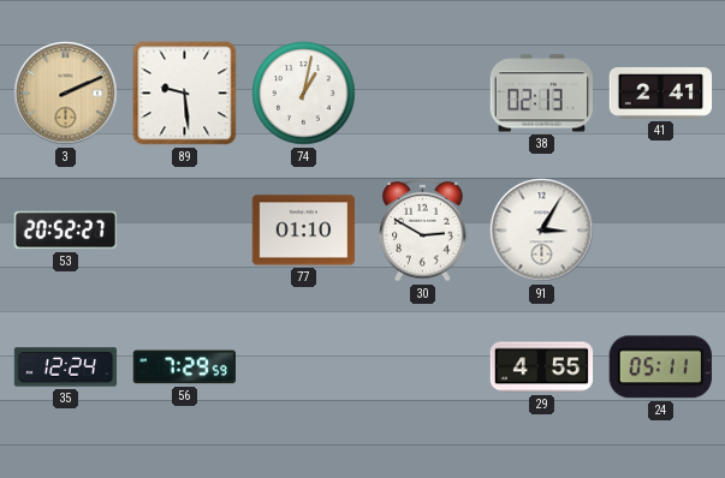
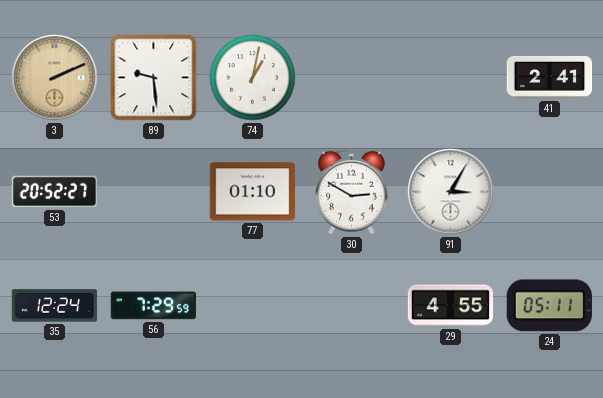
38: 02:13 -> none (541, 94)
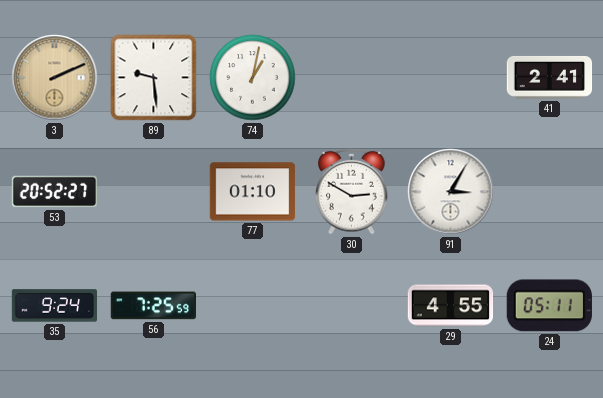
35: 12:24 -> 9:24 (55, 306)
56: 7:29 -> 7:25 (153, 306)
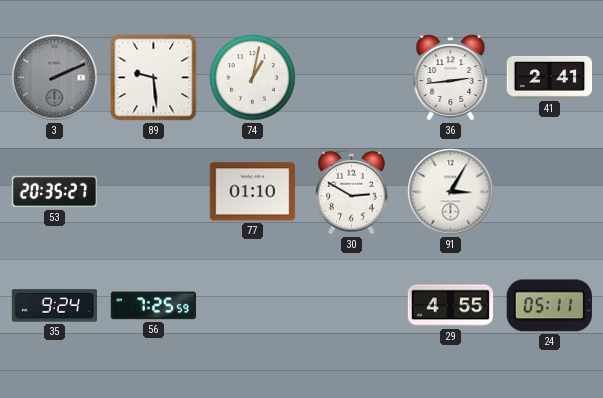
3 dial: champagne -> grey (55, 78)
36: none -> 2:44 (451, 78)
53: 20:52 -> 20:35 (55, 192)
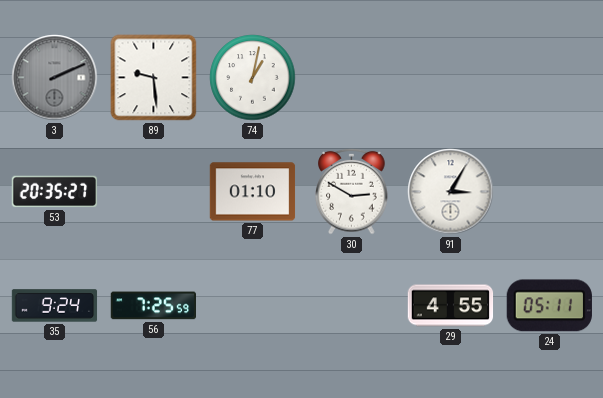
36: 2:44 -> none (451, 78)
41: 2:41 -> none (550, 77)
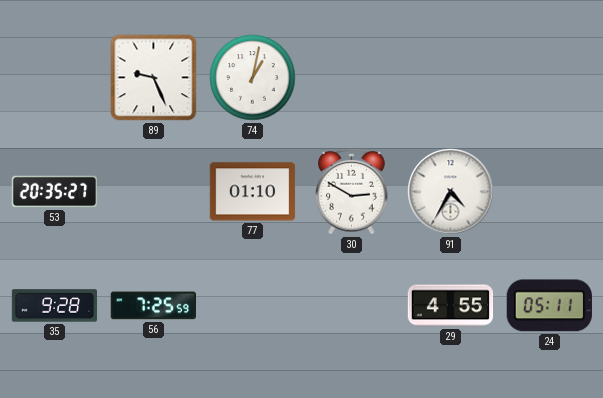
3: 2:11 -> none (55, 78)
89: 9:29 -> 9:26 (154, 78)
91: 3:05 -> 4:35 (451, 192)
35: 9:24 -> 9:28 (55, 306)
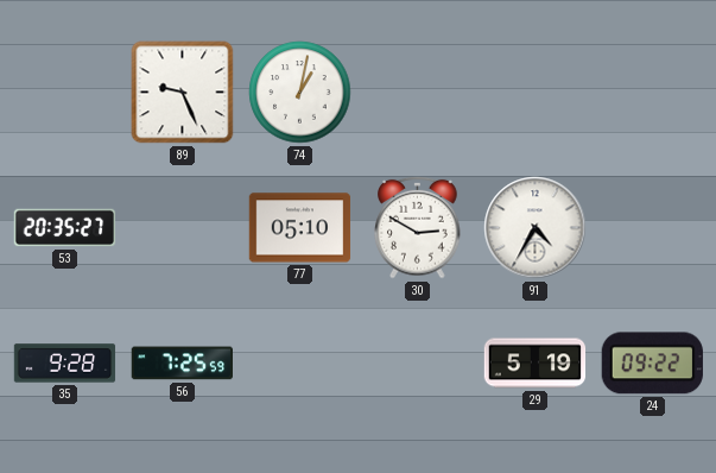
77: 01:10 -> 05:10 (300, 228)
29: 4:55 -> 5:19 (536, 364)
24: 05:11 -> 09:22 (652, 364)
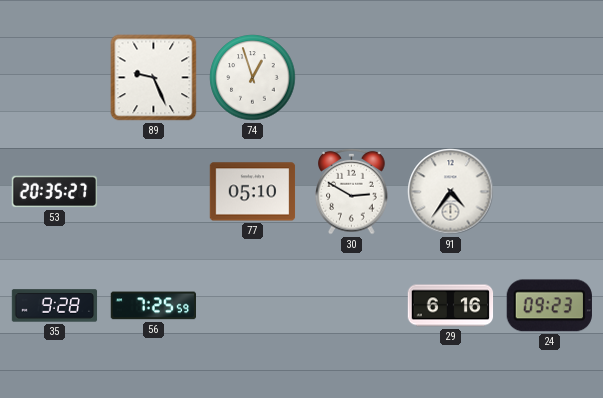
74: 1:02 -> 12:57 (253, 78)
91: 4:35 -> 4:36 (451, 192)
29: 5:19 -> 6:16 (451, 306)
24: 09:22 -> 09:23 (549, 306)
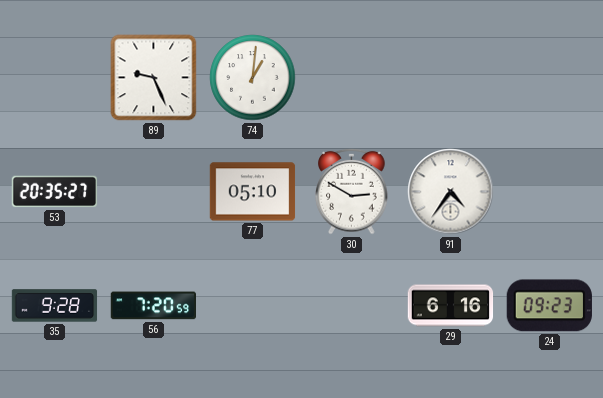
74: 12:57 -> 1:01 (253, 78)
56: 7:25 -> 7:20 (153, 306)
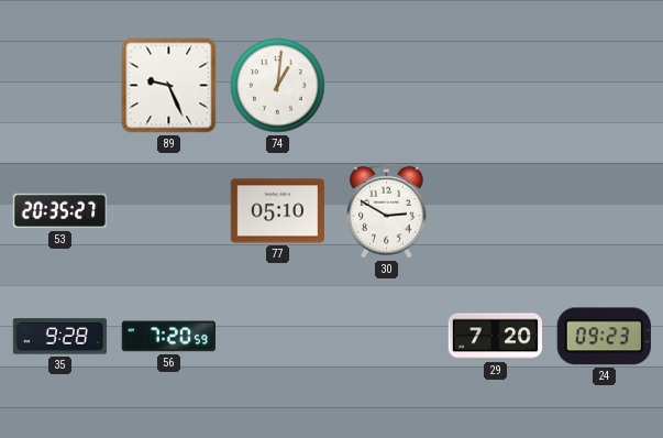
91: 4:36 -> none (451, 192)
29: 6:16 -> 7:20 (496, 337)
